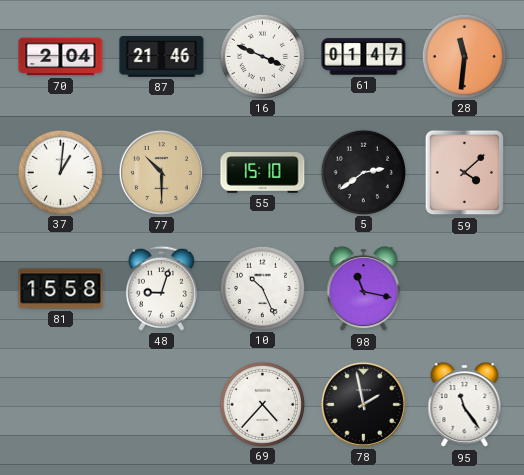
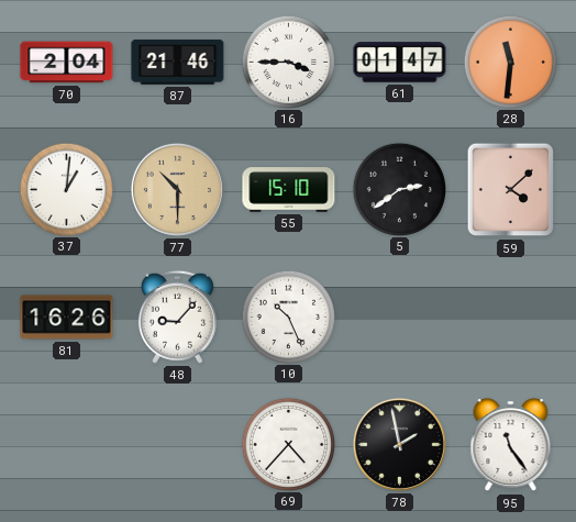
16: 3:49 -> 3:45 (288, 62)
81: 15:58 -> 16:26 (67, 318)
48: 9:03 -> 9:07 (177, 316)
98: 11:17 -> none (364, 289)
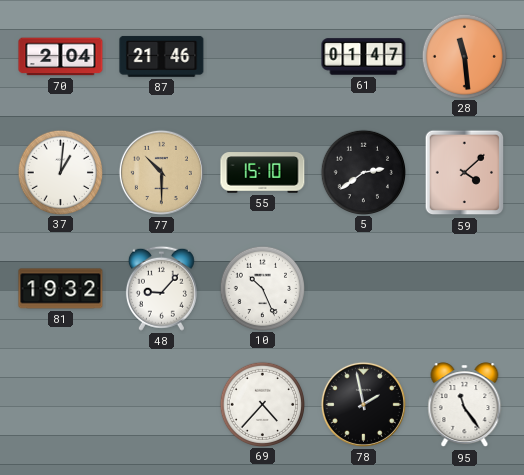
16: 3:45 -> none (288, 62)
28: 11:31 -> 11:29 (464, 56)
81: 16:26 -> 19:32 (61, 289)
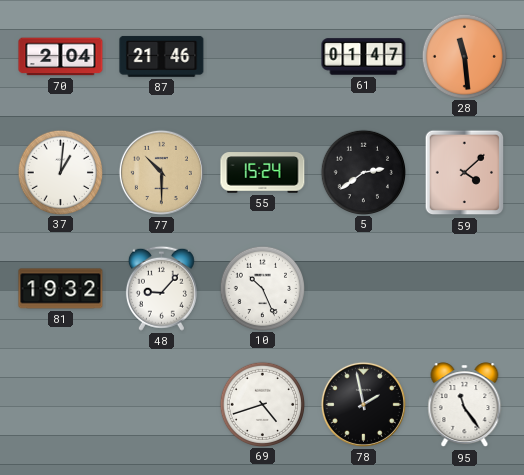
55: 15:10 -> 15:24 (263, 173)
69: 4:37 -> 4:42 (262, 404)
